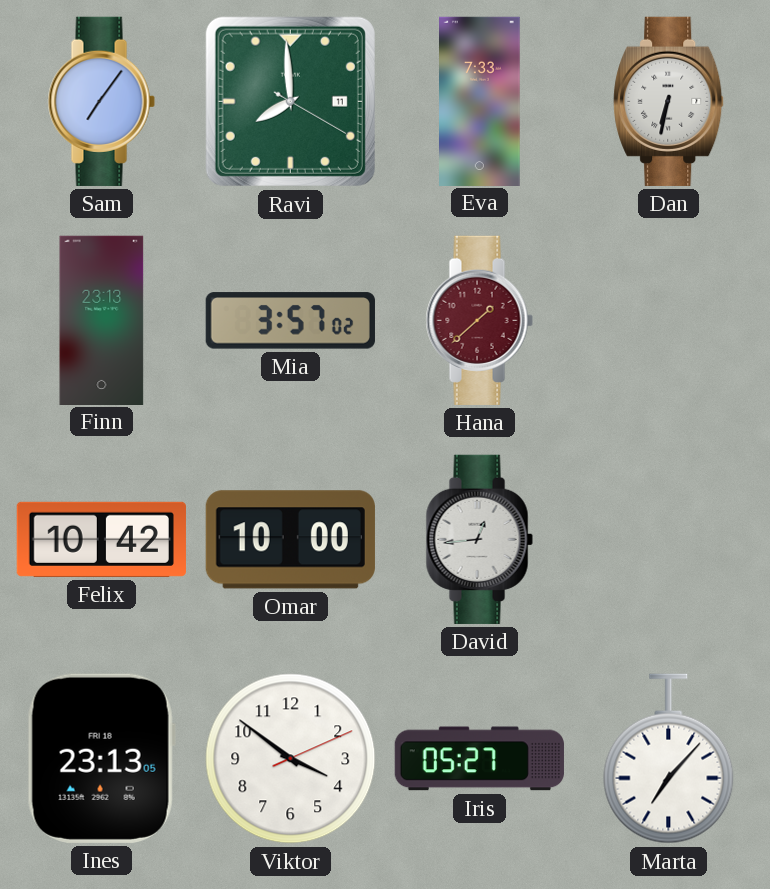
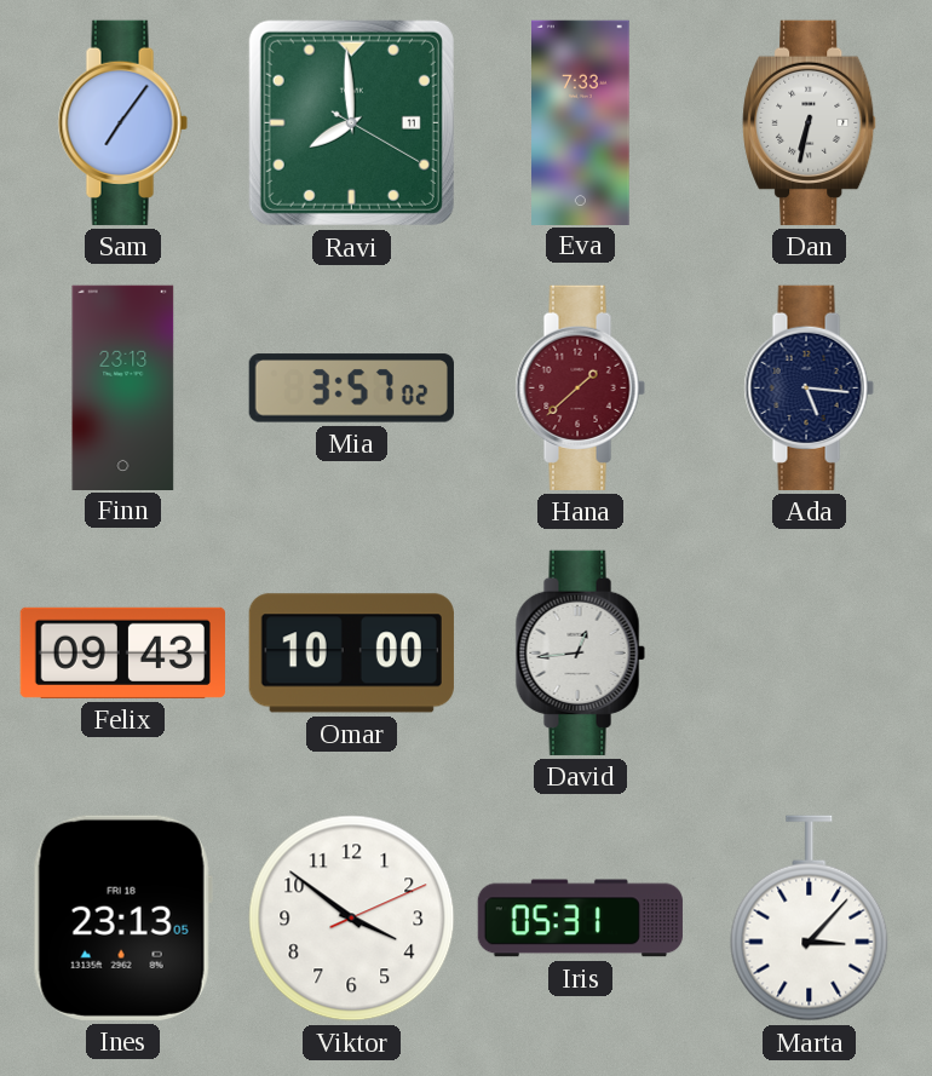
Ada: none -> 5:16 (809, 387)
Felix: 10:42 -> 09:43 (122, 652)
Iris: 05:27 -> 05:31 (580, 919)
Marta: 7:07 -> 3:07 (810, 919)
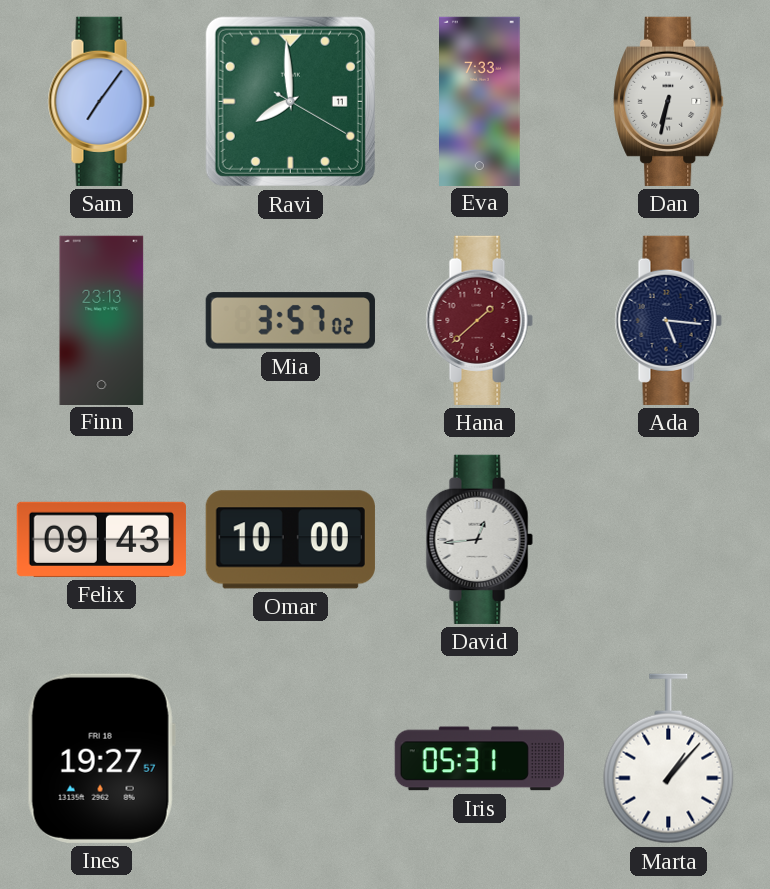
Ines: 23:13 -> 19:27 (101, 758)
Viktor: 3:51 -> none (352, 919)
Marta: 3:07 -> 1:07 (669, 759)
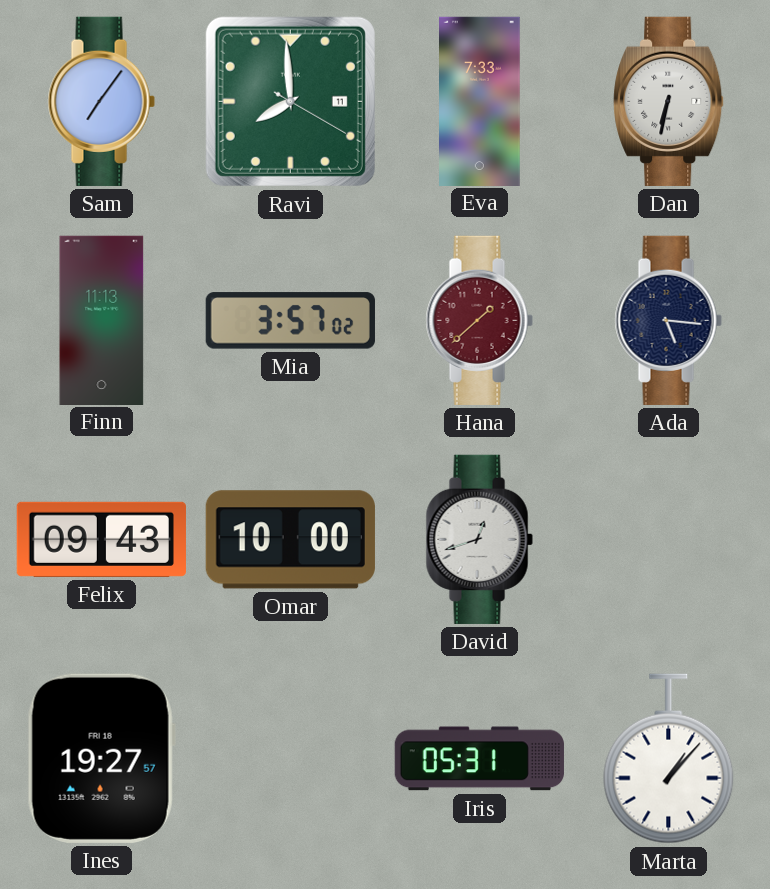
Finn: 23:13 -> 11:13 (102, 320)
David: 12:44 -> 12:42 (479, 539)
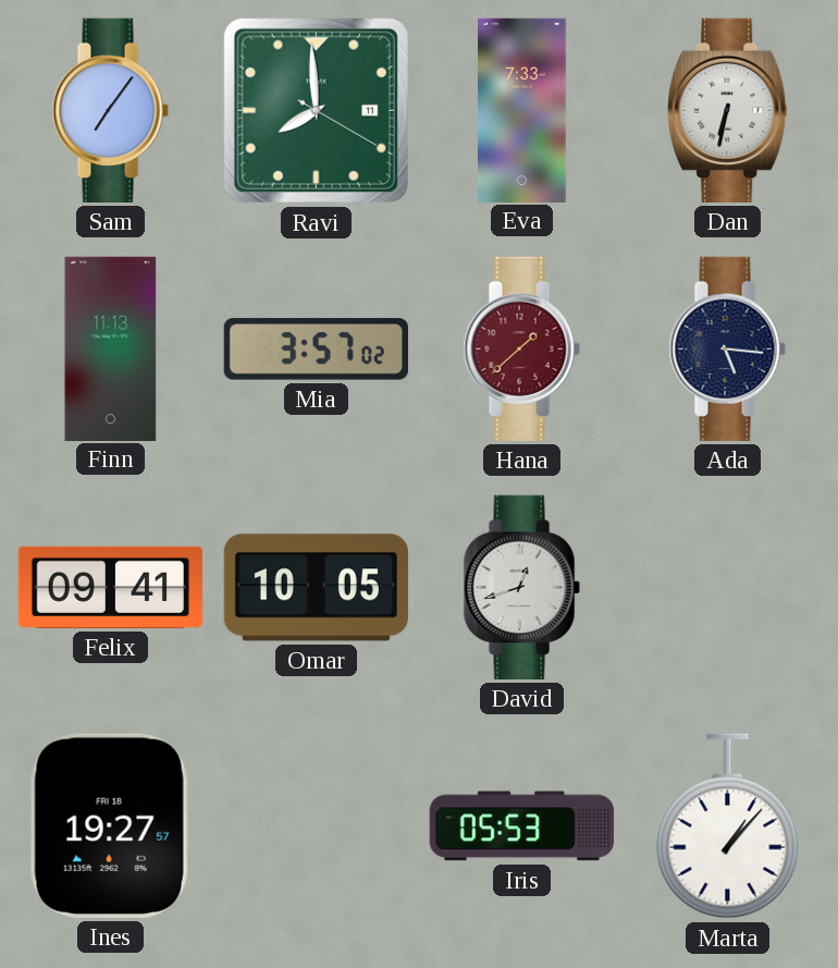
Felix: 09:43 -> 09:41 (110, 587)
Omar: 10:00 -> 10:05 (316, 588)
Iris: 05:31 -> 05:53 (521, 826)
